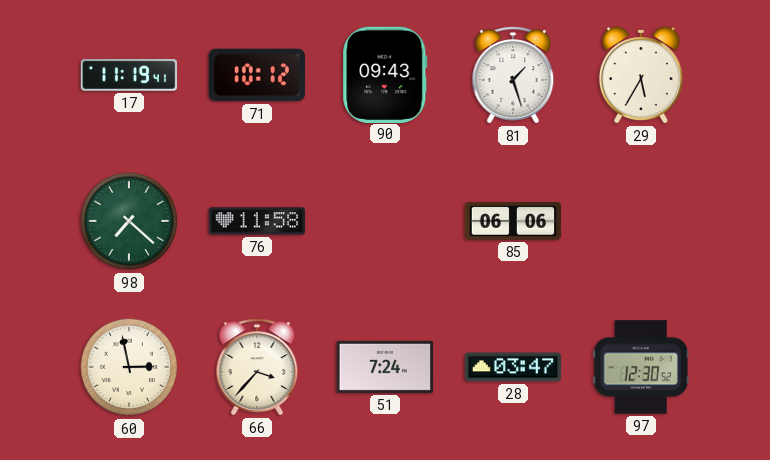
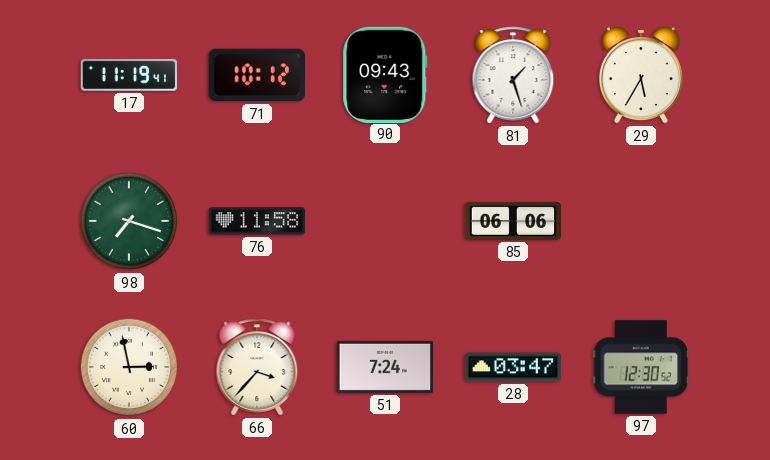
98: 7:22 -> 7:18 (129, 221)
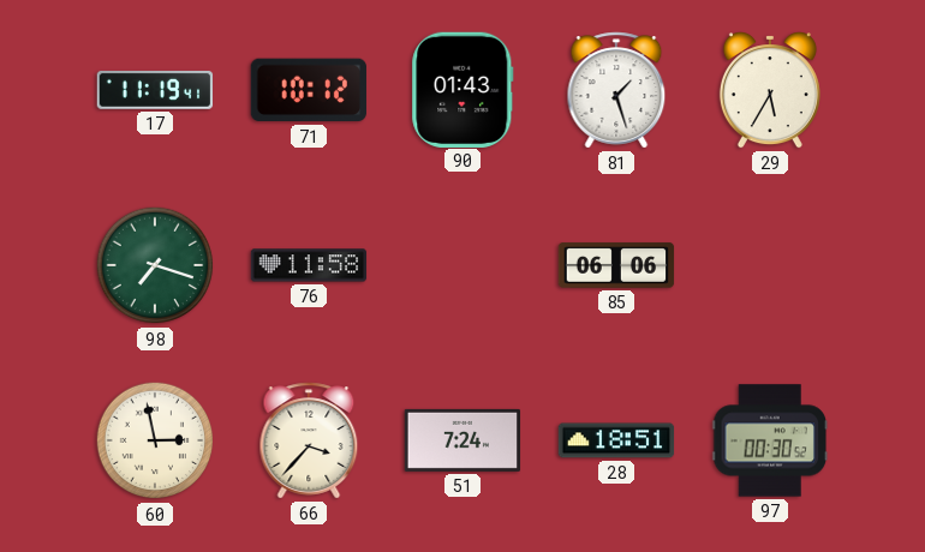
90: 09:43 -> 01:43 (462, 89)
28: 03:47 -> 18:51 (616, 440)
97: 12:30 -> 00:30 (770, 440)
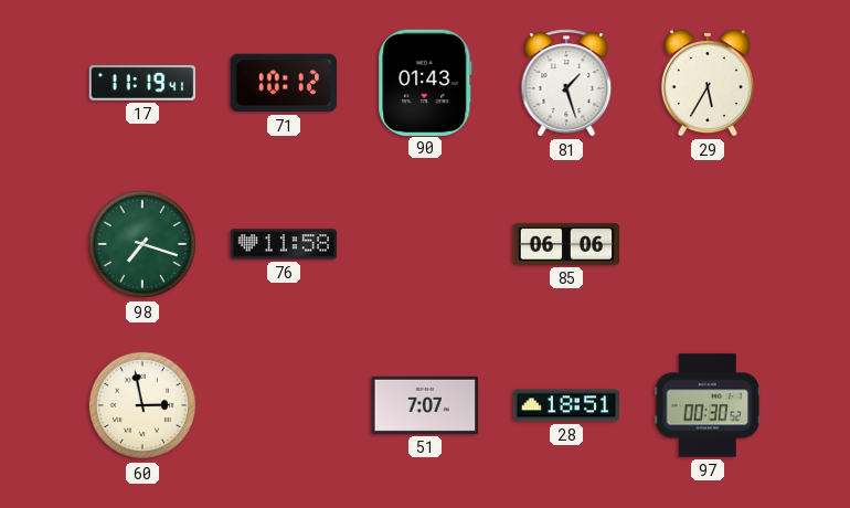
66: 3:37 -> none (309, 440)
51: 7:24 -> 7:07 (425, 405)
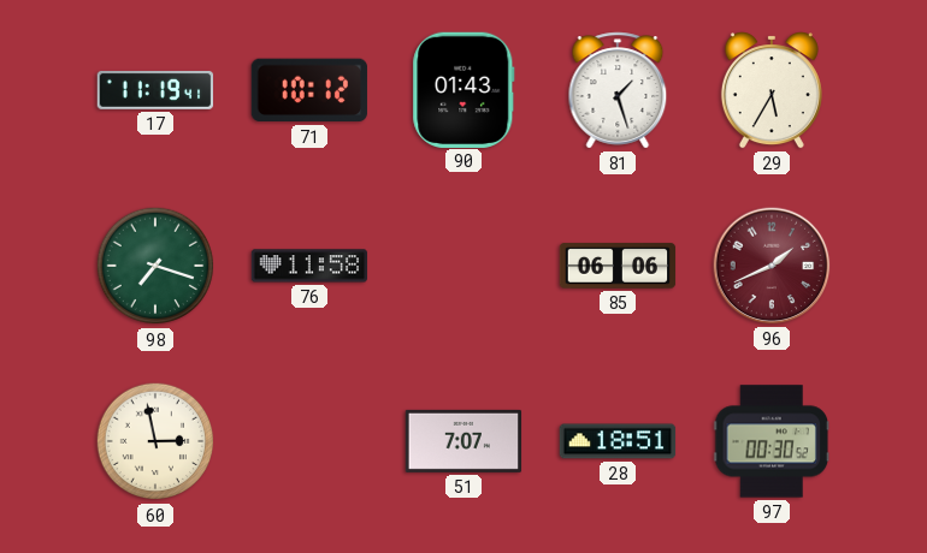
96: none -> 1:41 (772, 266)
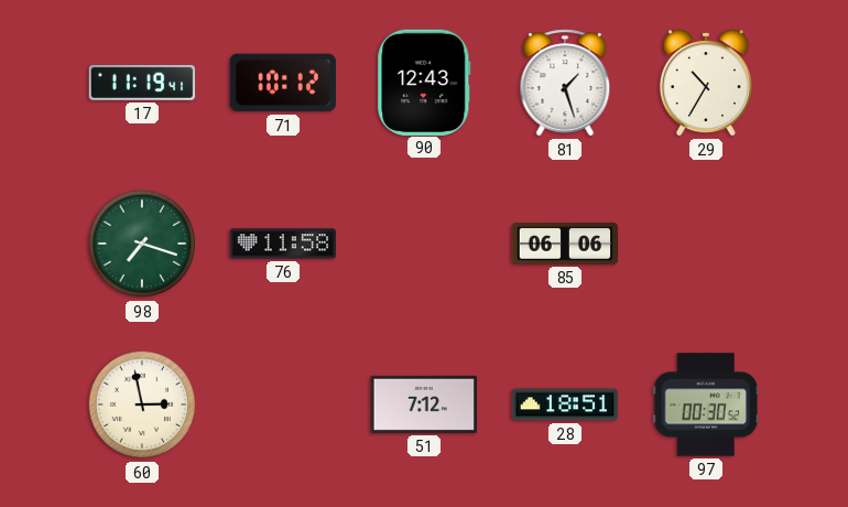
90: 01:43 -> 12:43 (424, 82)
29: 5:35 -> 10:35 (706, 83)
96: 1:41 -> none (772, 266)
51: 7:07 -> 7:12 (424, 404)
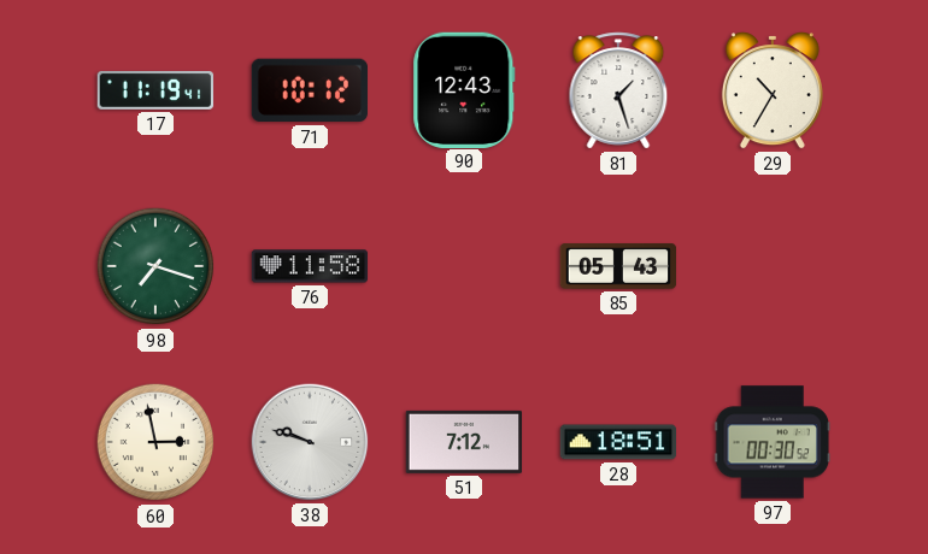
85: 06:06 -> 05:43 (618, 266)
38: none -> 9:48 (310, 442)
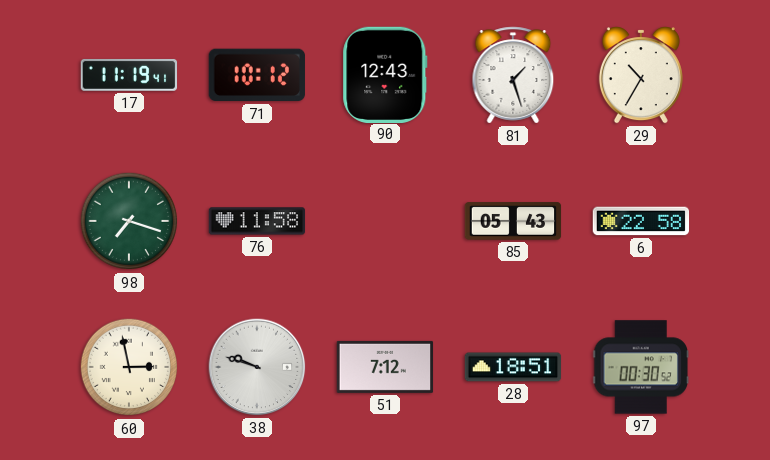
6: none -> 22:58 (641, 221)
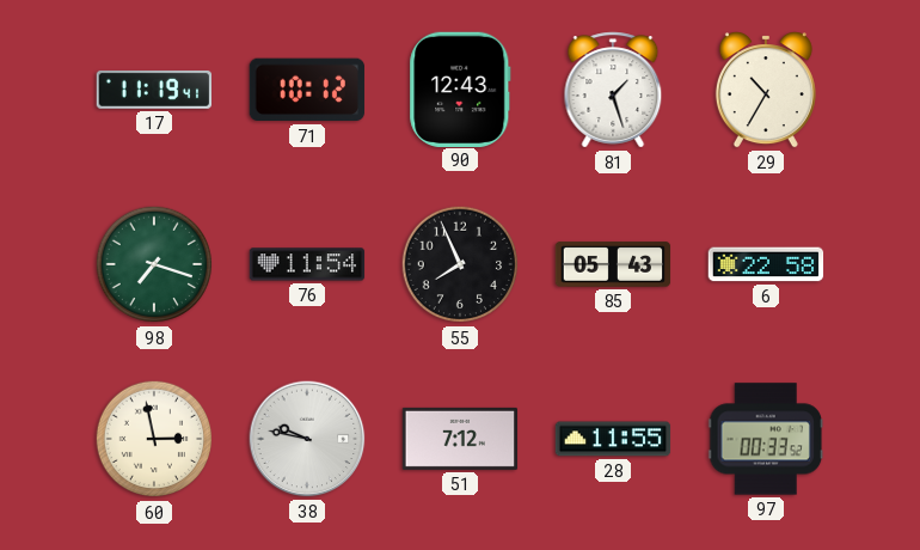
76: 11:58 -> 11:54 (307, 264)
55: none -> 7:56 (460, 264)
38: 9:48 -> 9:47 (307, 439)
28: 18:51 -> 11:55 (613, 439)
97: 00:30 -> 00:33 (766, 439)
